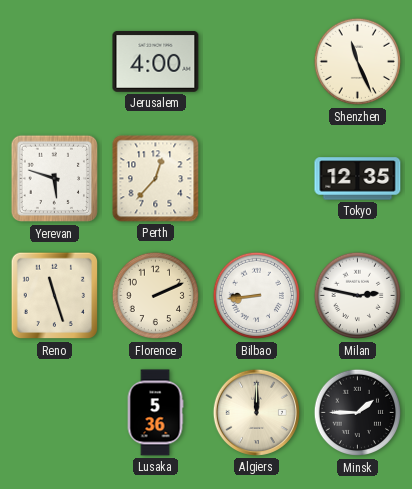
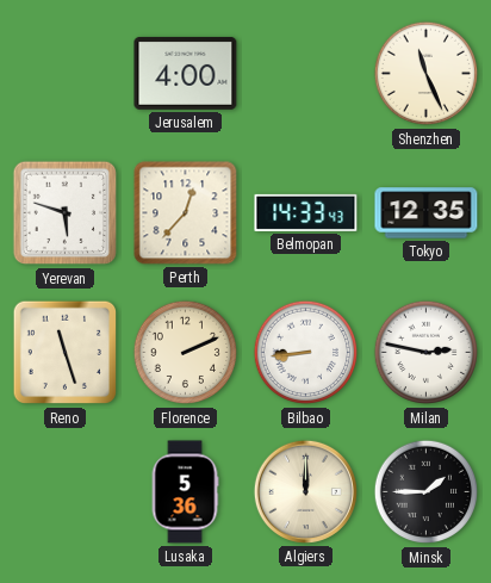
Belmopan: none -> 14:33 (306, 212)
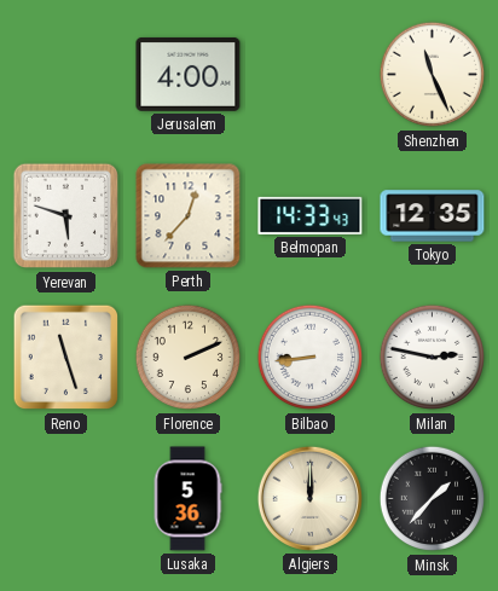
Minsk: 1:45 -> 1:37 (433, 499)
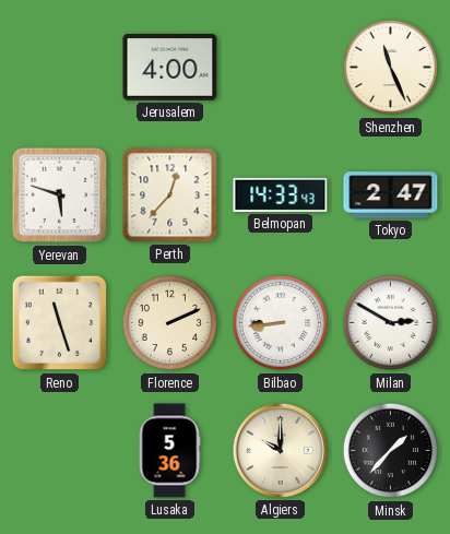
Tokyo: 12:35 -> 2:47 (391, 195)
Milan: 2:47 -> 2:50 (391, 323)
Algiers: 12:00 -> 10:00 (280, 450)
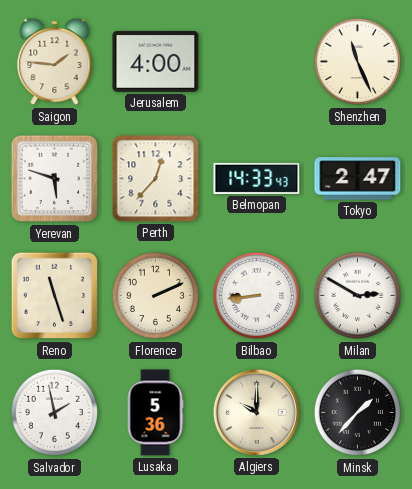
Saigon: none -> 1:46 (55, 62)
Salvador: none -> 1:58 (55, 413)
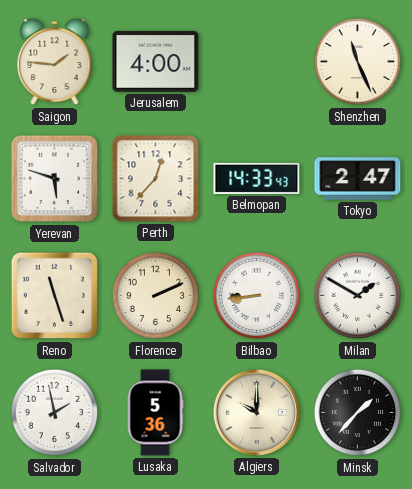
Milan: 2:50 -> 1:50 (358, 296)
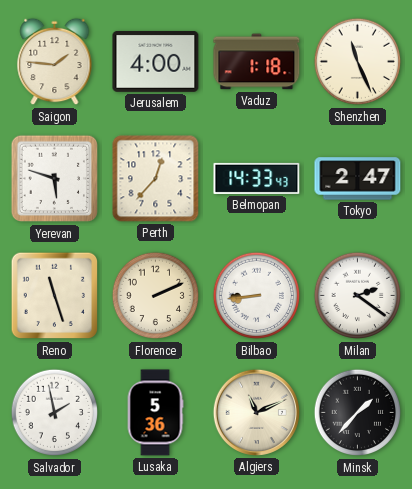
Vaduz: none -> 1:18 (257, 62)
Milan: 1:50 -> 2:21 (358, 296)
Algiers: 10:00 -> 11:11 (256, 412)
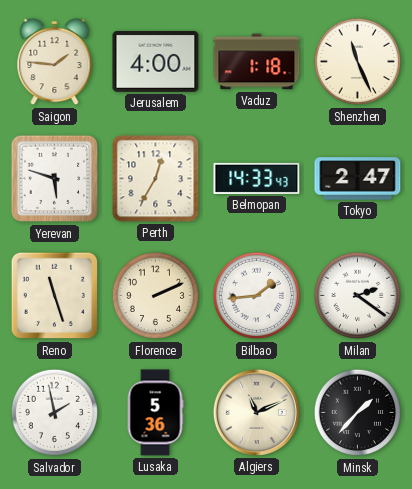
Perth: 12:37 -> 12:35 (156, 179)
Bilbao: 8:44 -> 1:44 (257, 296)
